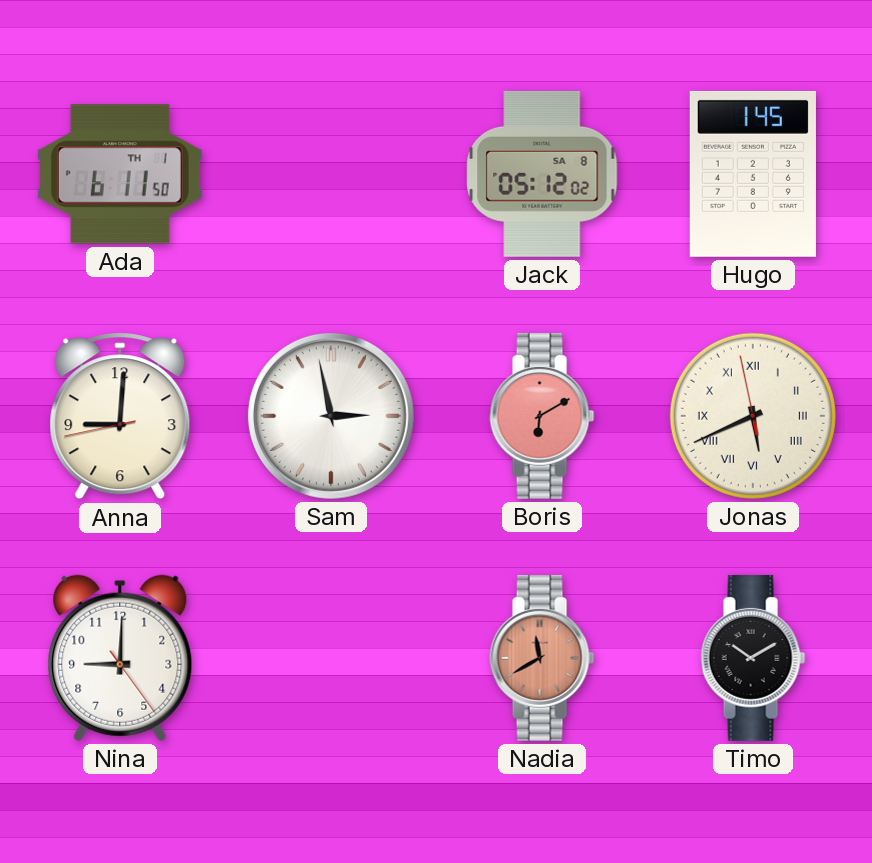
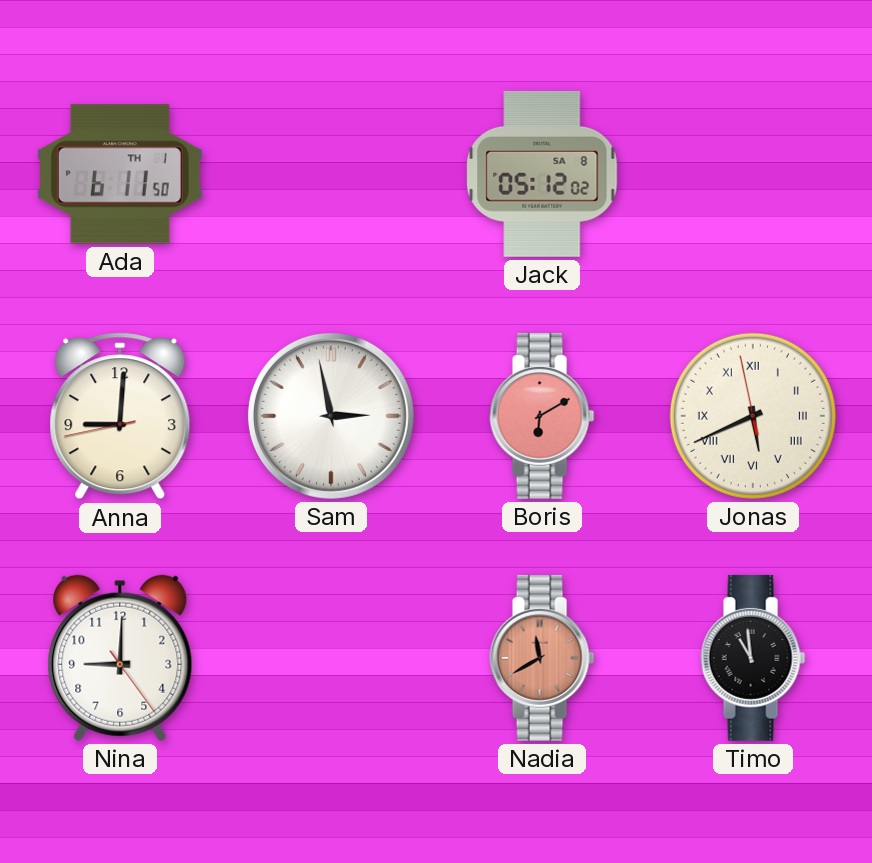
Hugo: 1:45 -> none (753, 174)
Timo: 10:10 -> 10:59 (753, 658)
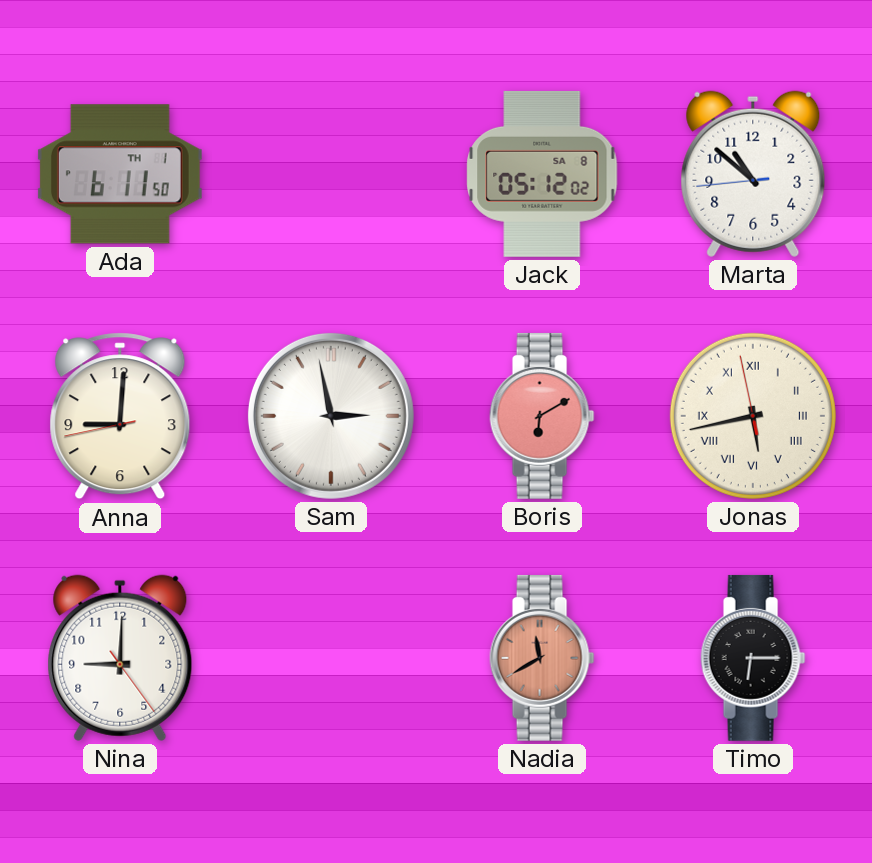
Marta: none -> 10:51 (753, 174)
Jonas: 5:40 -> 5:42 (753, 416)
Timo: 10:59 -> 6:15 (753, 658)
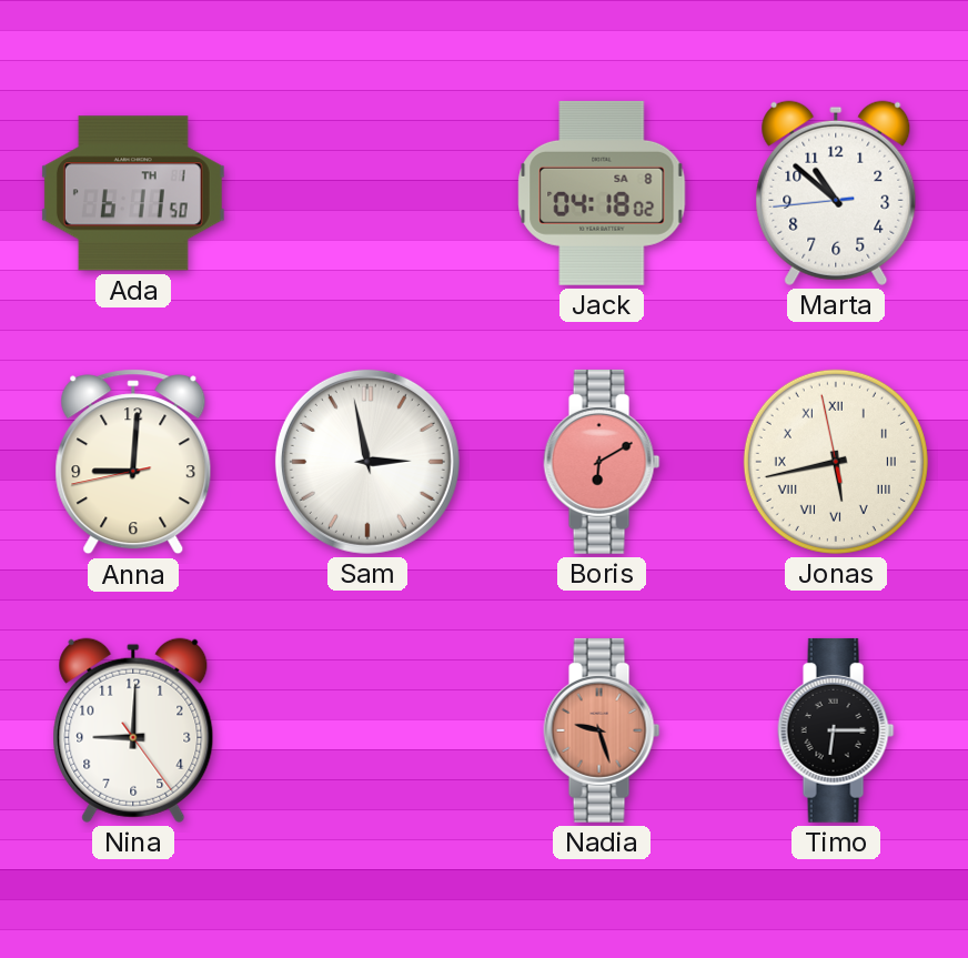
Jack: 05:12 -> 04:18 (602, 193)
Nadia: 11:40 -> 9:27 (602, 730)
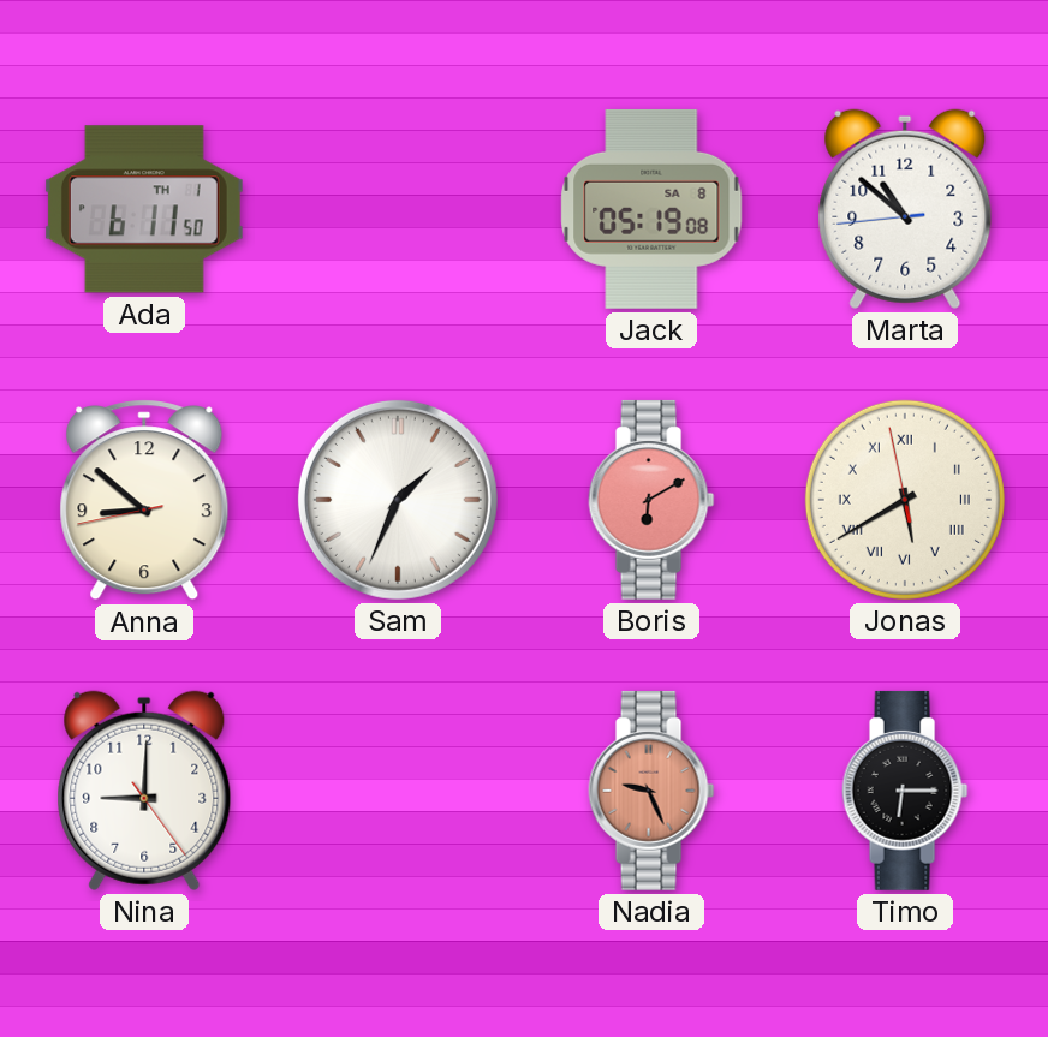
Jack: 04:18 -> 05:19 (651, 209)
Anna: 9:00 -> 8:51 (144, 500)
Sam: 2:58 -> 1:34 (398, 500)
Jonas: 5:42 -> 5:39 (905, 500)
Nadia: 9:27 -> 9:26 (651, 791)
